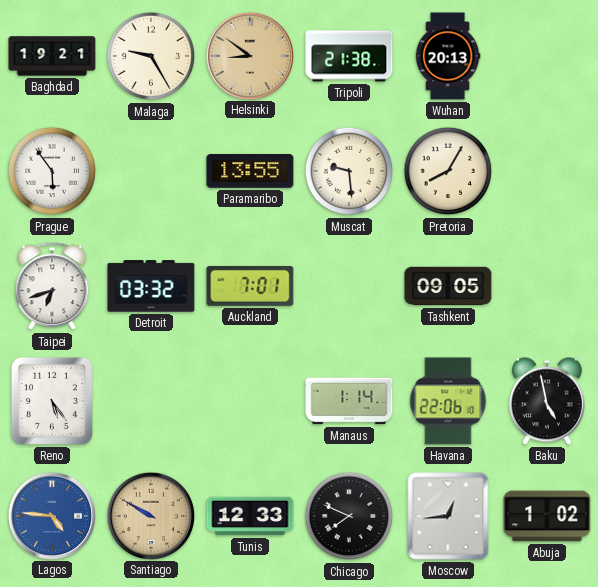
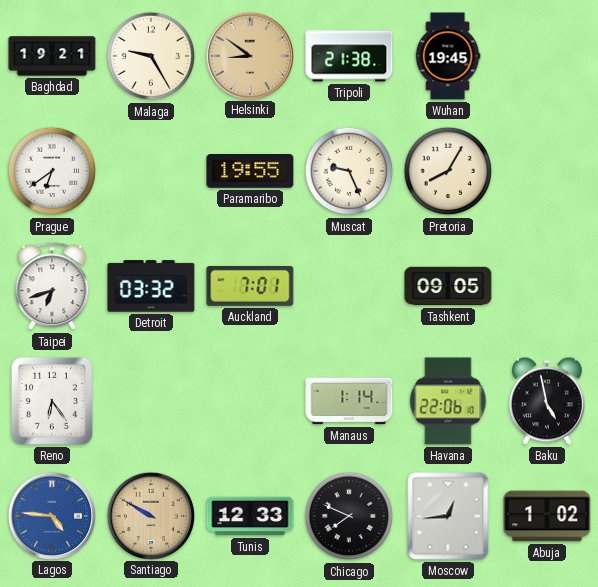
Wuhan: 20:13 -> 19:45 (448, 56)
Prague: 5:54 -> 6:39 (52, 171)
Paramaribo: 13:55 -> 19:55 (250, 172)
Muscat: 9:29 -> 9:26 (349, 171)
Reno: 5:24 -> 6:24 (52, 401)
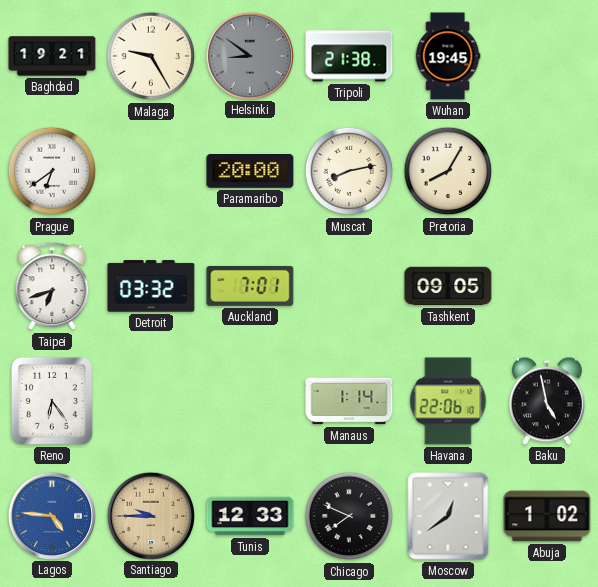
Helsinki dial: champagne -> grey (249, 55)
Paramaribo: 19:55 -> 20:00 (250, 172)
Muscat: 9:26 -> 8:13 (349, 171)
Santiago: 9:50 -> 9:45 (150, 515)
Moscow: 12:44 -> 12:39 (448, 516)
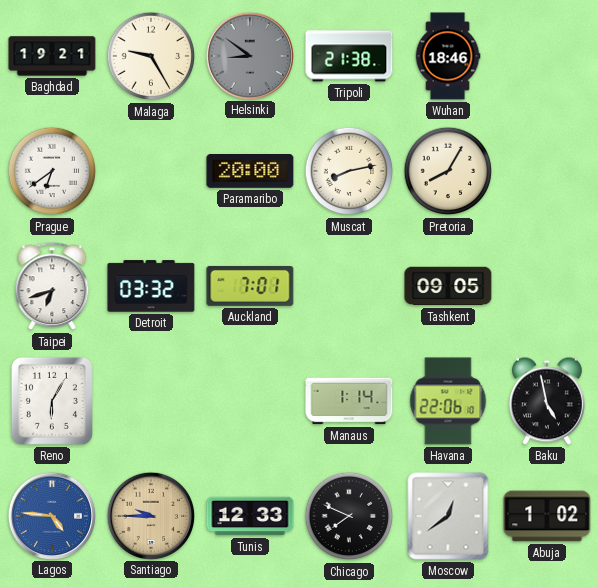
Wuhan: 19:45 -> 18:46 (448, 56)
Reno: 6:24 -> 6:05 (52, 401)
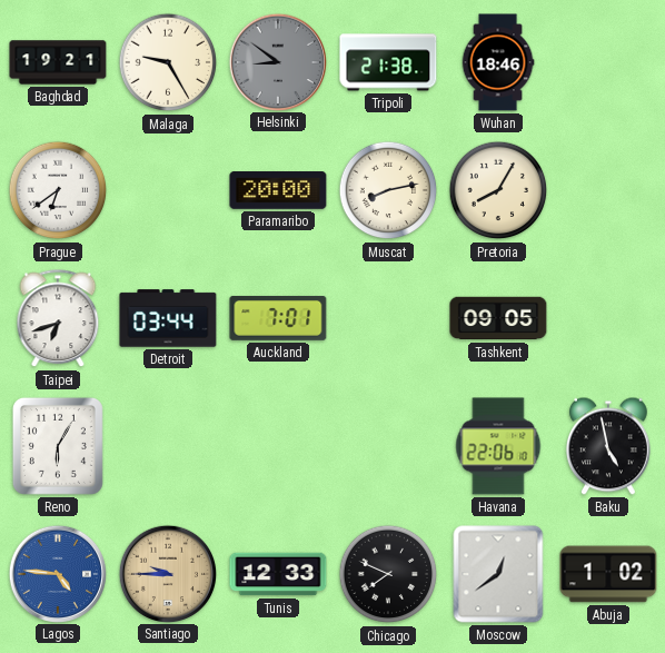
Detroit: 03:32 -> 03:44 (168, 318)
Manaus: 1:14 -> none (349, 401)
